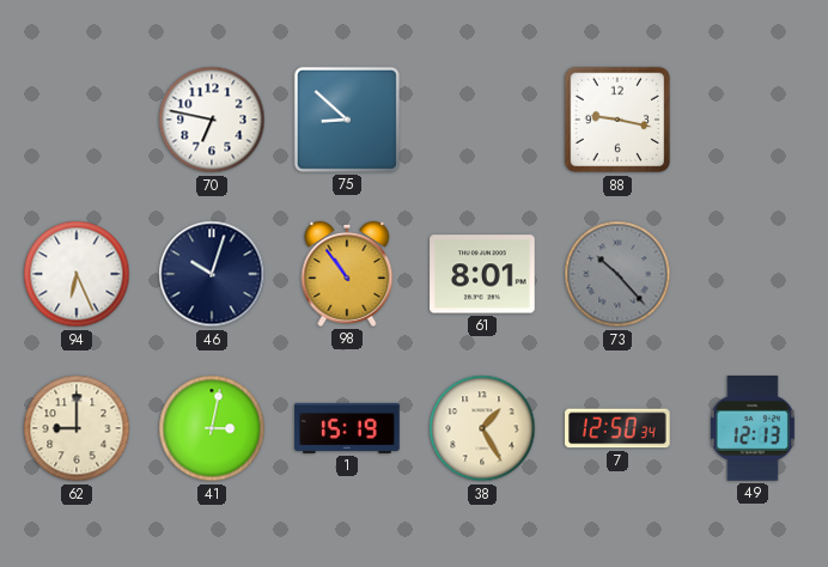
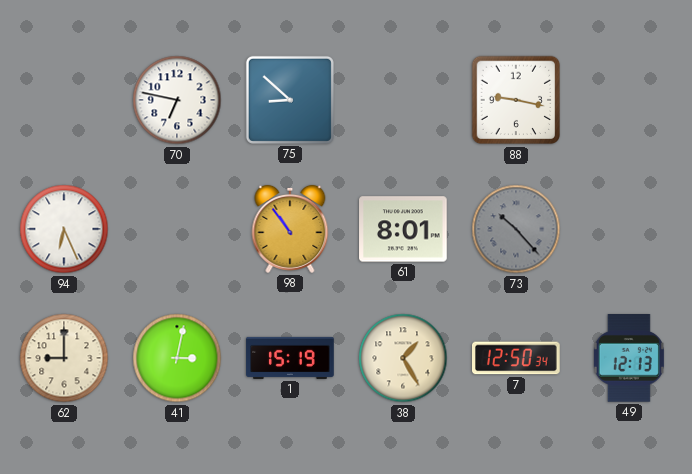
46: 10:03 -> none (212, 274)
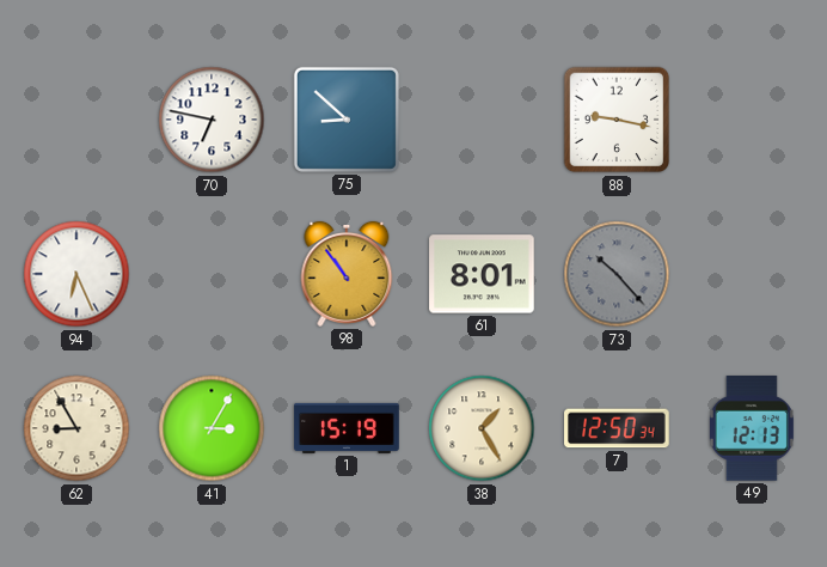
62: 9:00 -> 8:55 (76, 428)
41: 3:02 -> 3:05 (212, 428)
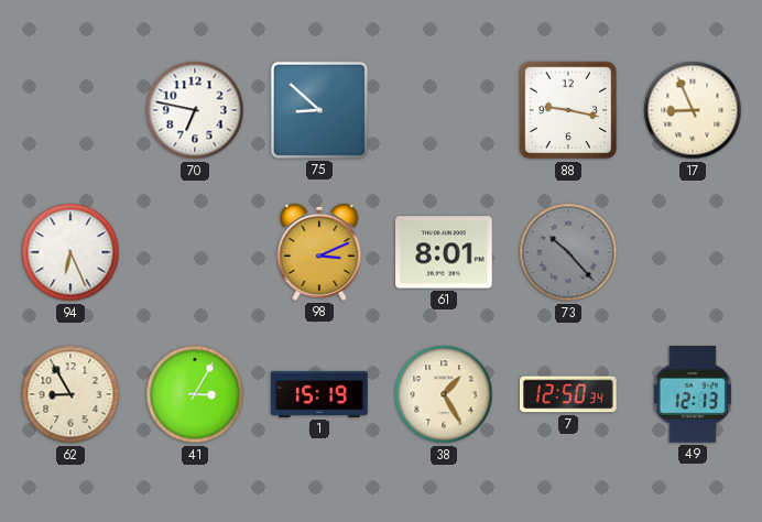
17: none -> 8:56 (693, 110)
98: 10:54 -> 3:11 (319, 252)
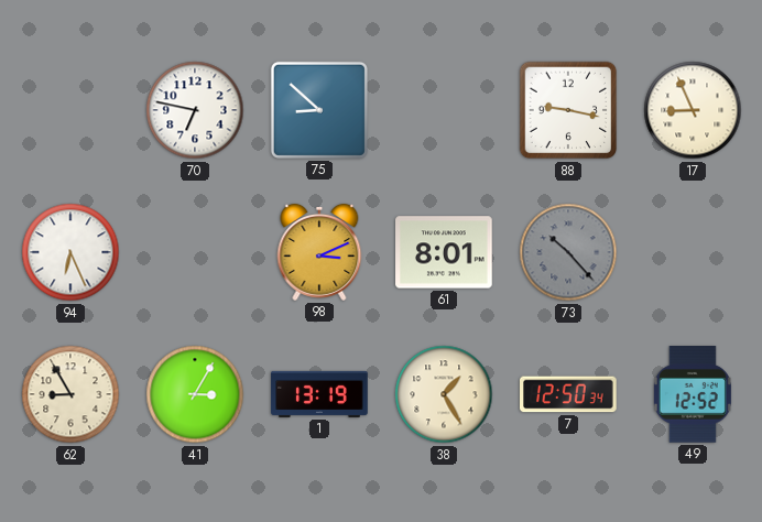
1: 15:19 -> 13:19 (319, 394)
49: 12:13 -> 12:52 (693, 395)
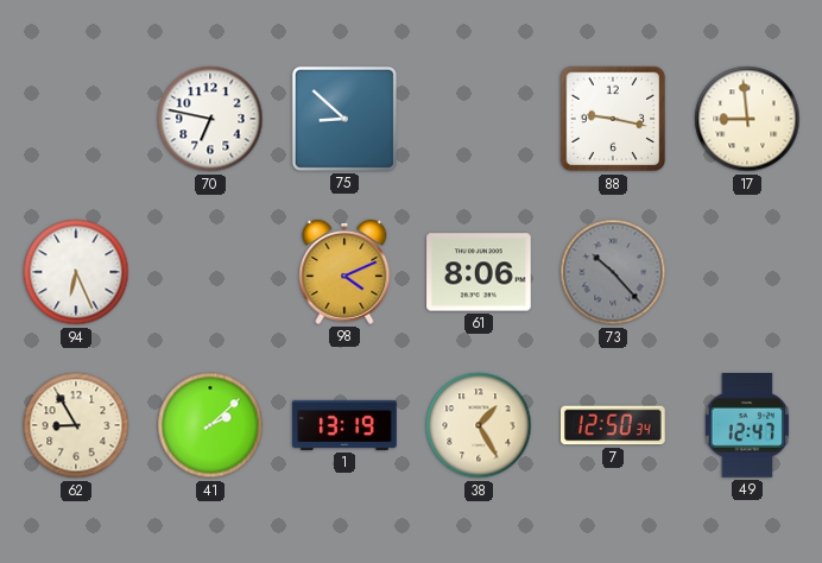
17: 8:56 -> 8:59 (747, 119)
98: 3:11 -> 4:11 (344, 272)
61: 8:01 -> 8:06 (479, 272)
41: 3:05 -> 2:08 (210, 425)
49: 12:52 -> 12:47 (747, 426)
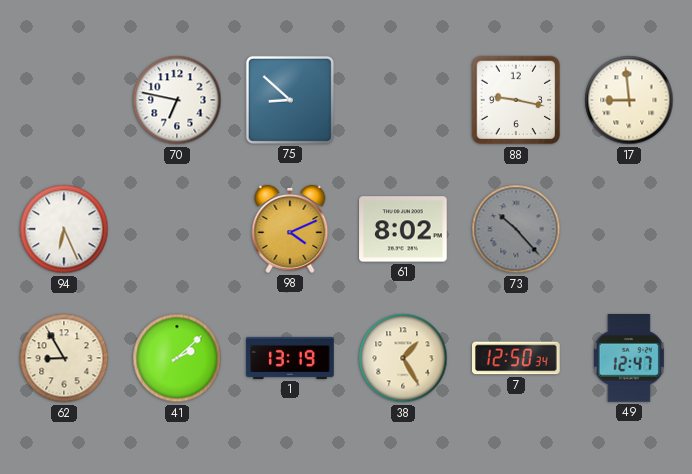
61: 8:06 -> 8:02 (403, 229)
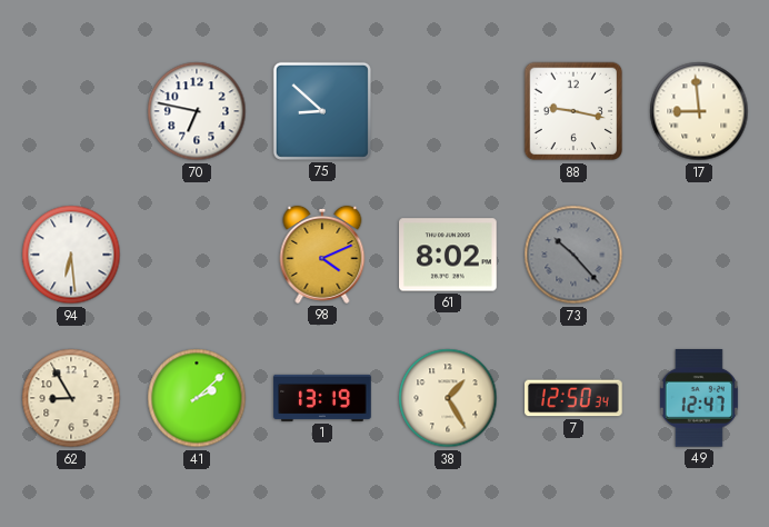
94: 6:26 -> 6:29 (71, 255)
